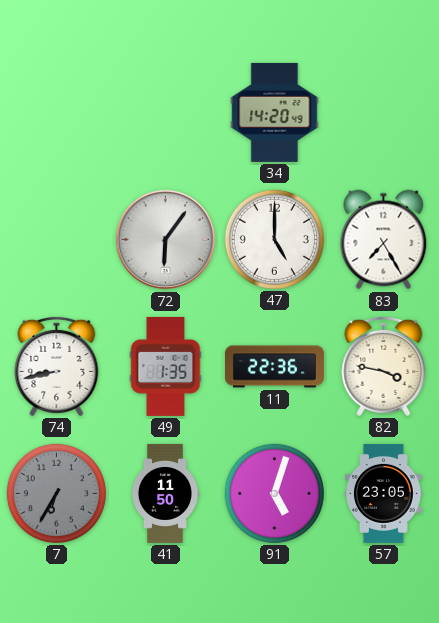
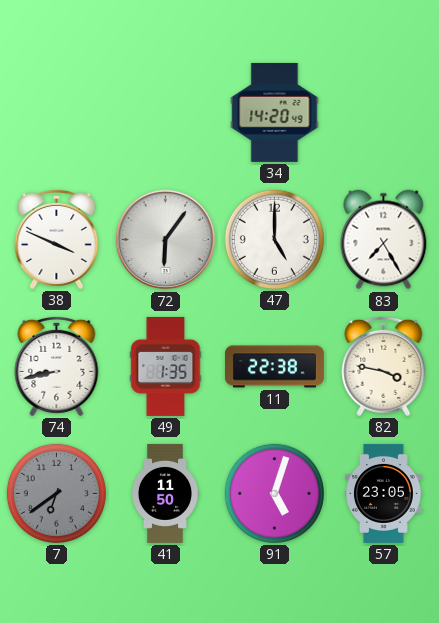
38: none -> 3:49 (57, 239)
11: 22:36 -> 22:38 (274, 367)
7: 6:35 -> 6:39 (56, 493)
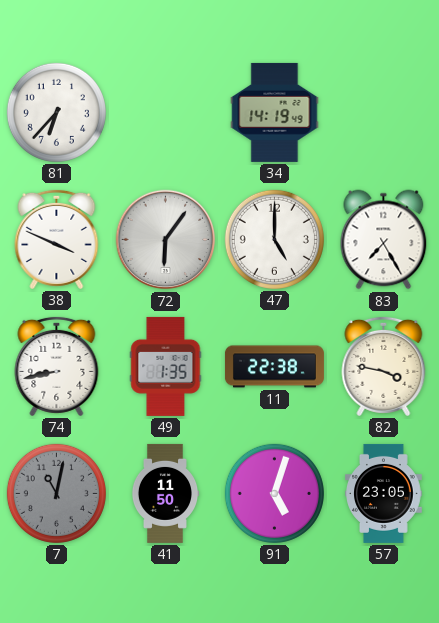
81: none -> 6:37 (56, 112)
34: 14:20 -> 14:19 (275, 112)
7: 6:39 -> 11:02 (56, 493)
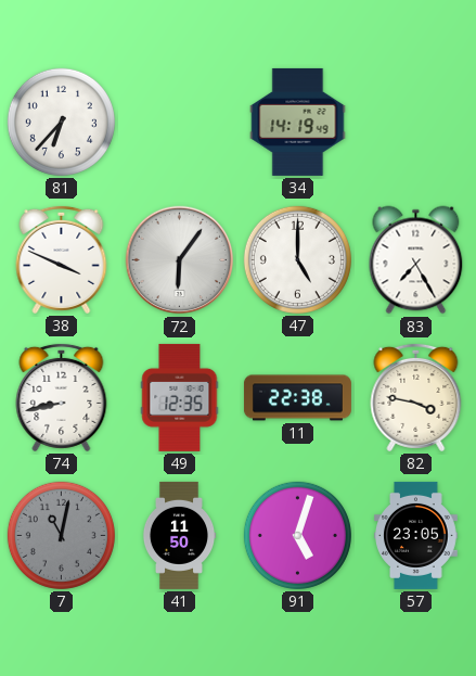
49: 1:35 -> 12:35 (180, 397)
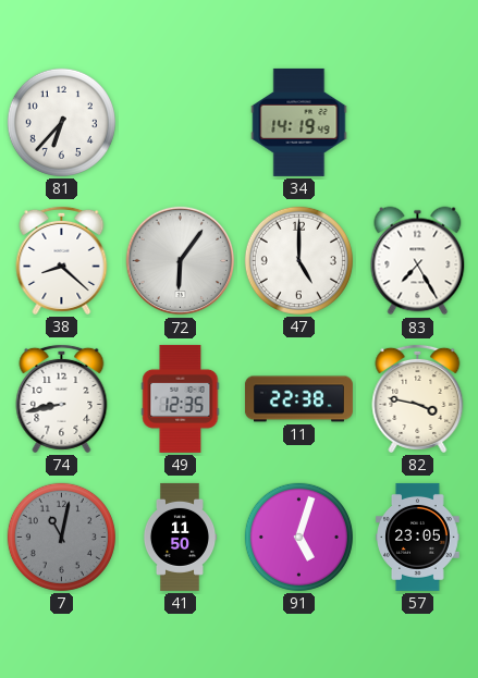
38: 3:49 -> 8:22 (62, 260)
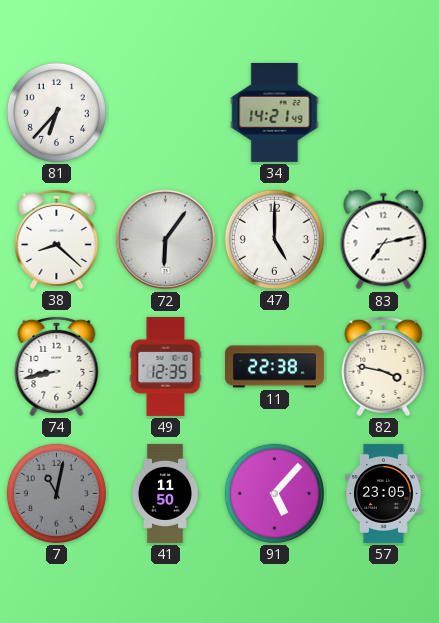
34: 14:19 -> 14:21 (275, 112)
83: 7:25 -> 7:13 (384, 240)
91: 5:03 -> 5:07 (274, 493)
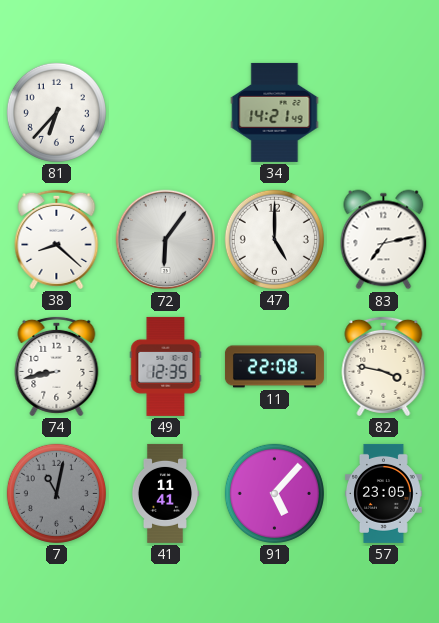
11: 22:38 -> 22:08 (274, 367)
41: 11:50 -> 11:41 (165, 493)
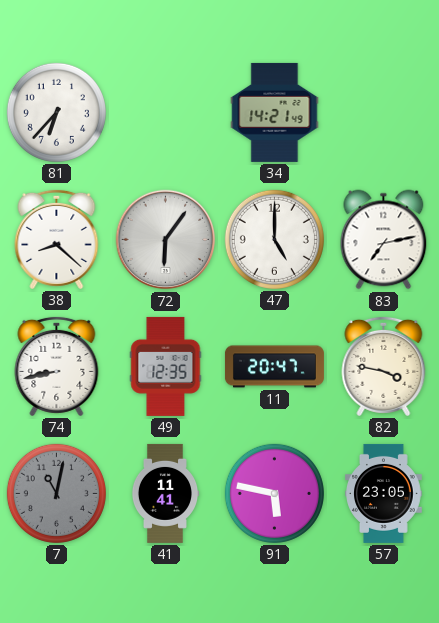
11: 22:08 -> 20:47 (274, 367)
91: 5:07 -> 5:47 (274, 493)
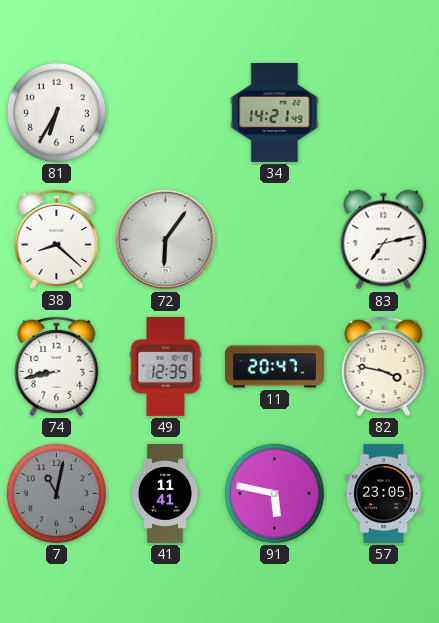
81: 6:37 -> 6:35 (56, 112)
47: 5:00 -> none (274, 239)
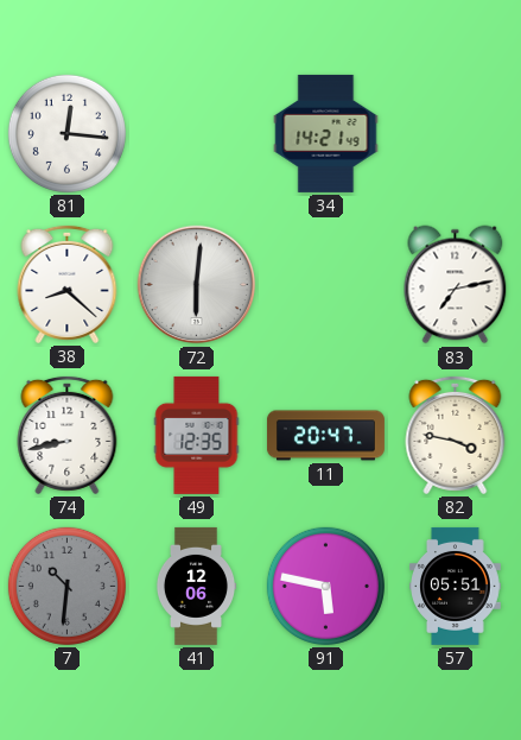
81: 6:35 -> 12:16 (66, 133)
72: 6:06 -> 6:01 (197, 285)
7: 11:02 -> 10:31 (66, 586)
41: 11:41 -> 12:06 (196, 586)
57: 23:05 -> 05:51 (456, 586)
